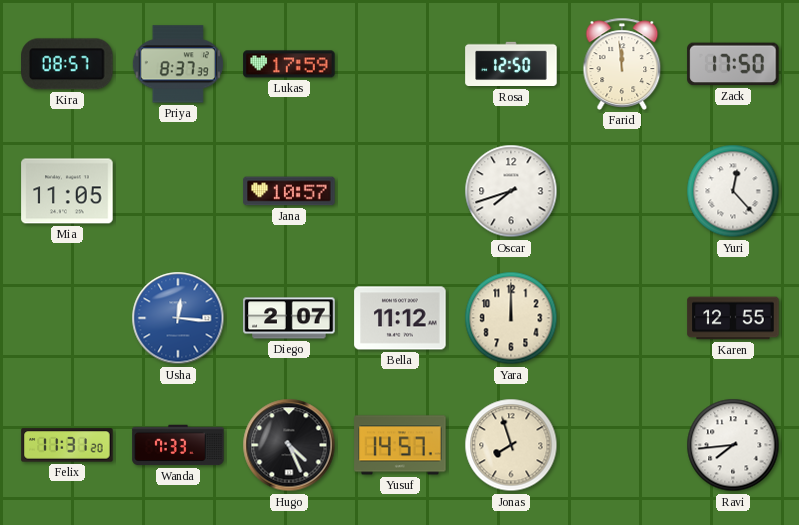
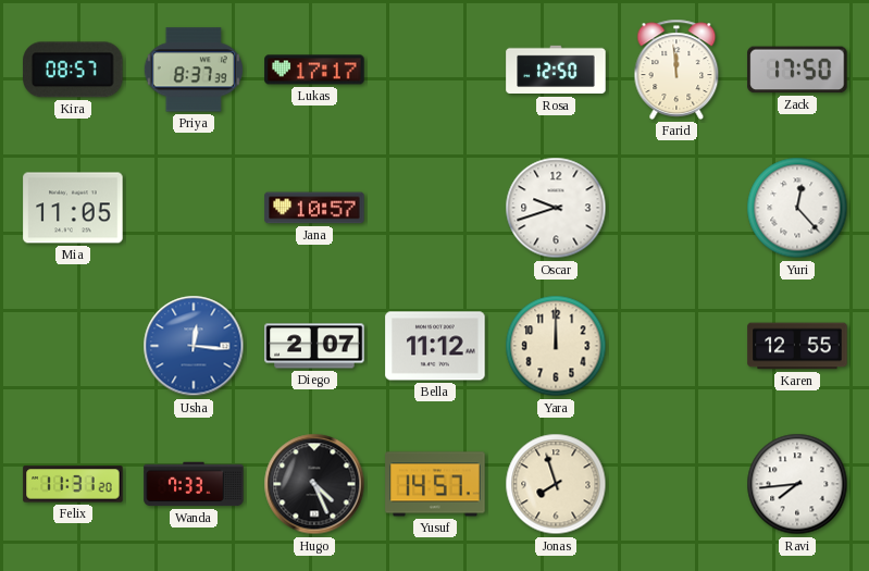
Lukas: 17:59 -> 17:17 (314, 70)
Oscar: 7:42 -> 9:42 (556, 208)
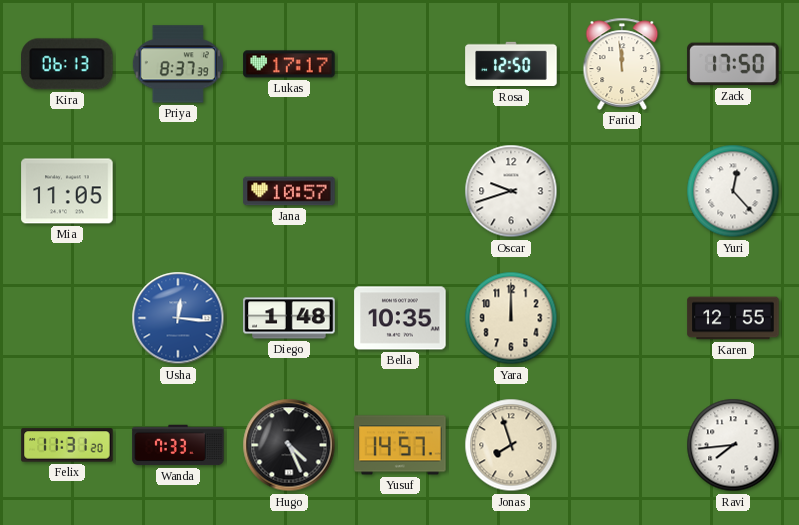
Kira: 08:57 -> 06:13 (67, 64)
Diego: 2:07 -> 1:48 (289, 318)
Bella: 11:12 -> 10:35 (400, 318)
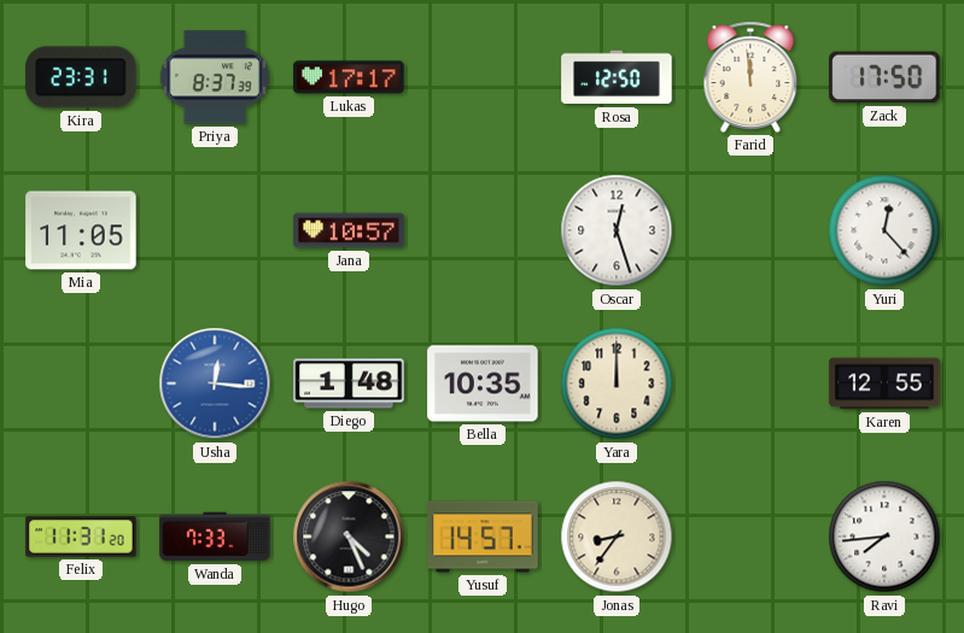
Kira: 06:13 -> 23:31 (81, 77)
Oscar: 9:42 -> 12:27 (617, 230)
Jonas: 7:57 -> 8:36 (617, 537)
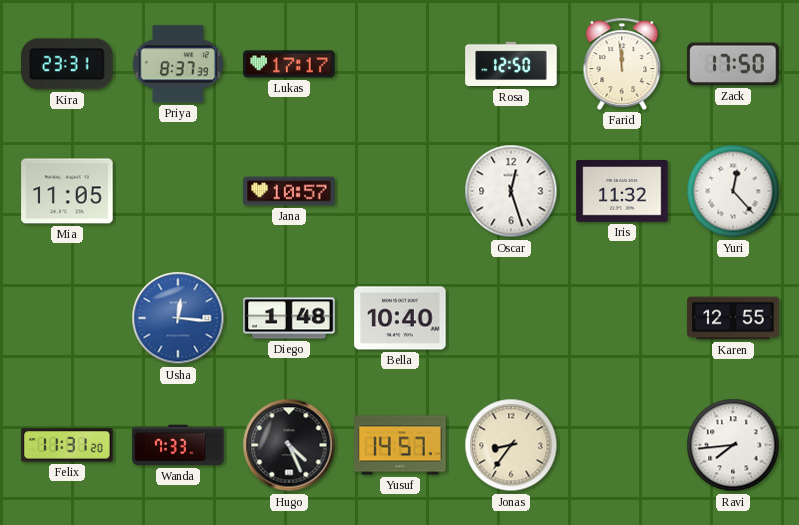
Iris: none -> 11:32 (622, 191)
Bella: 10:35 -> 10:40 (400, 318)
Yara: 12:00 -> none (617, 383)
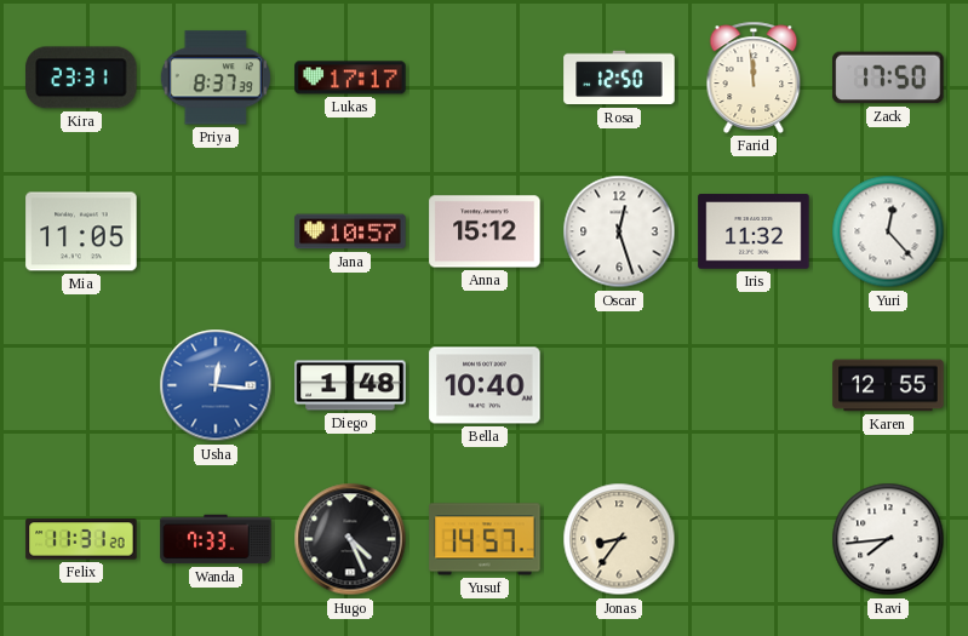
Anna: none -> 15:12 (485, 231)
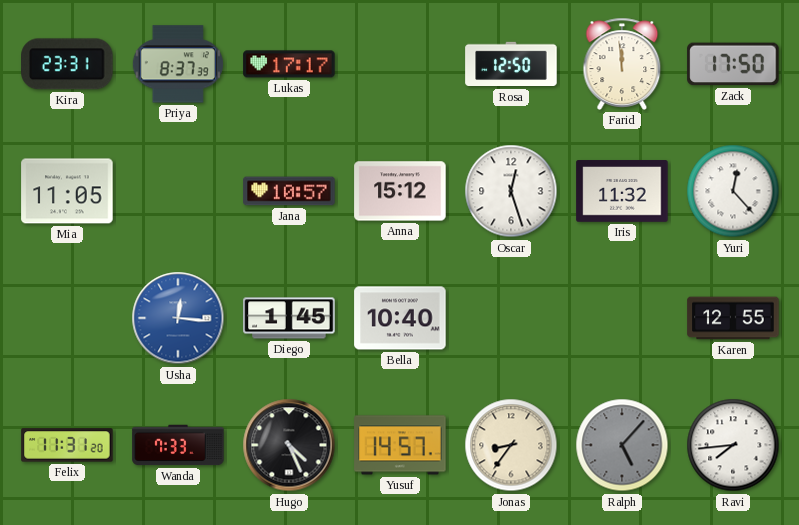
Diego: 1:48 -> 1:45 (289, 318)
Ralph: none -> 5:07 (622, 445)
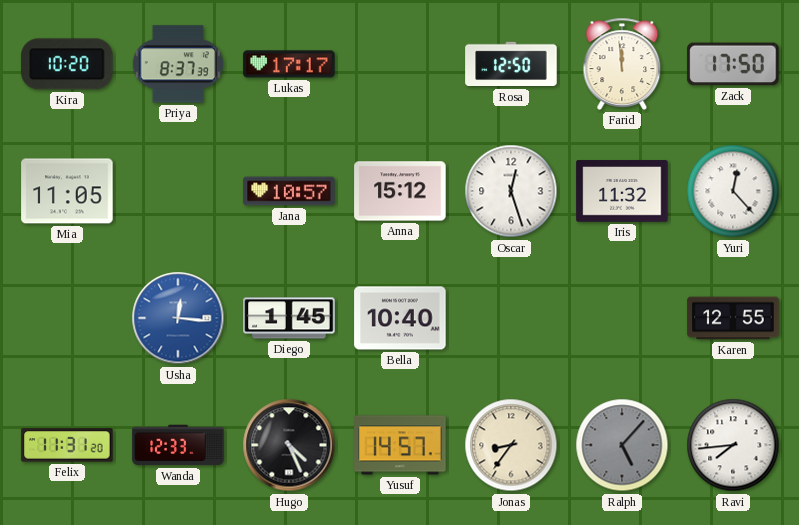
Kira: 23:31 -> 10:20 (67, 64)
Wanda: 7:33 -> 12:33 (178, 445)
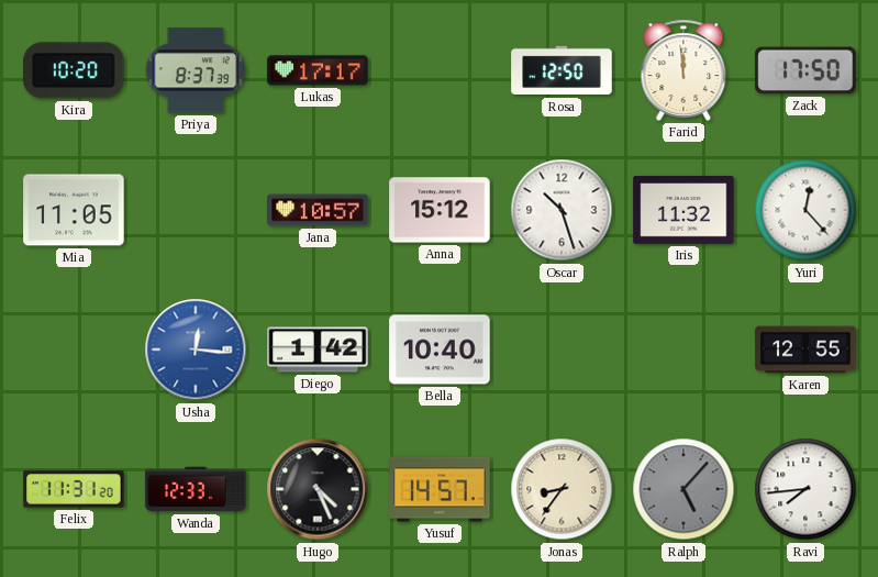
Oscar: 12:27 -> 10:27 (562, 210)
Diego: 1:45 -> 1:42 (318, 349)
